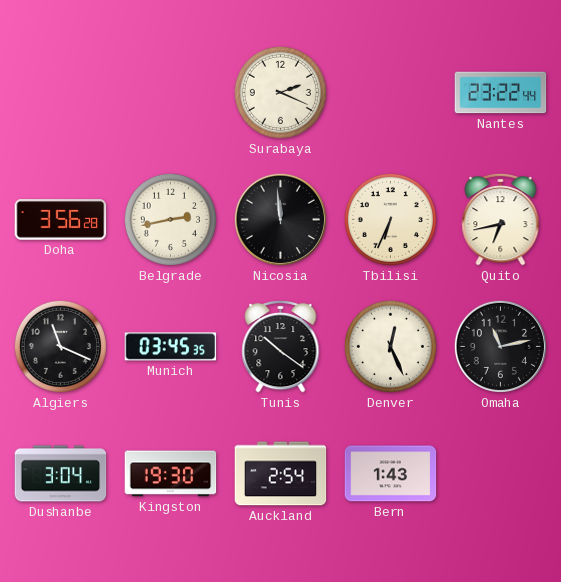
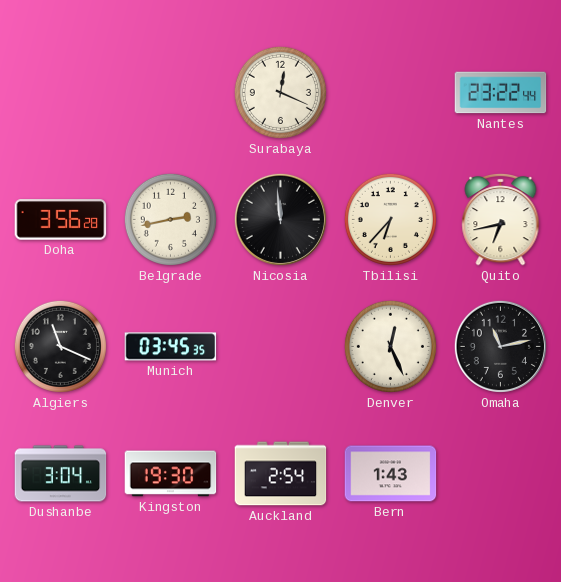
Surabaya: 2:19 -> 12:19 (280, 92)
Tbilisi: 6:34 -> 6:37 (390, 219)
Tunis: 10:21 -> none (281, 346)
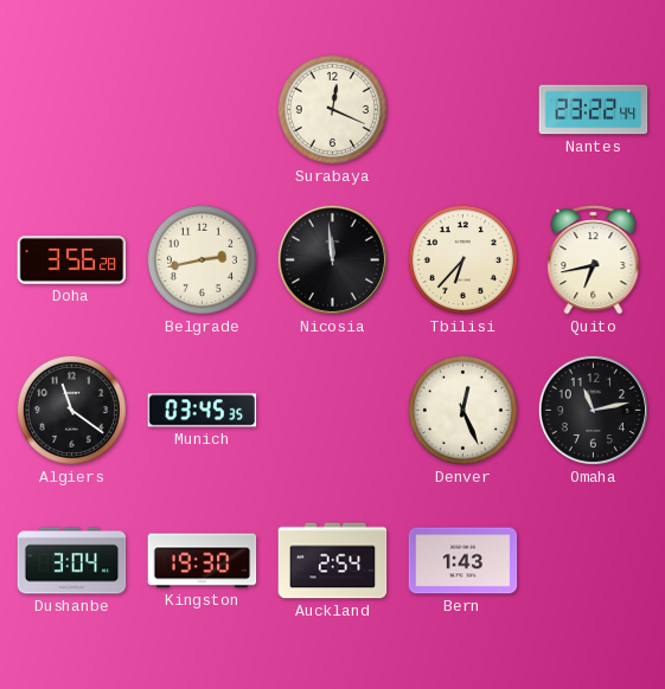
Algiers: 11:19 -> 11:21 (71, 410)
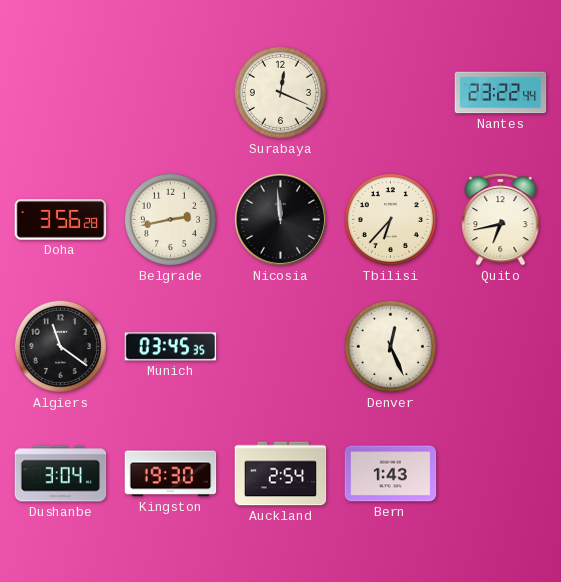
Omaha: 11:13 -> none (593, 410)
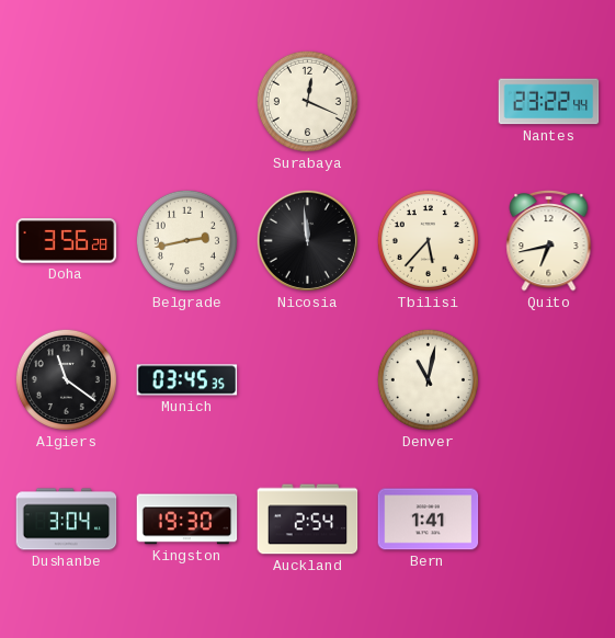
Tbilisi: 6:37 -> 5:37 (428, 240)
Denver: 12:26 -> 11:02 (428, 379)
Bern: 1:43 -> 1:41 (429, 520)
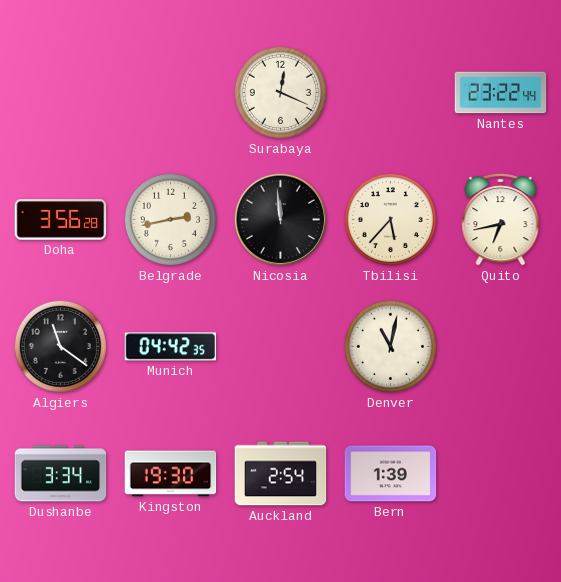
Munich: 03:45 -> 04:42 (171, 347)
Dushanbe: 3:04 -> 3:34 (61, 474)
Bern: 1:41 -> 1:39 (391, 474)
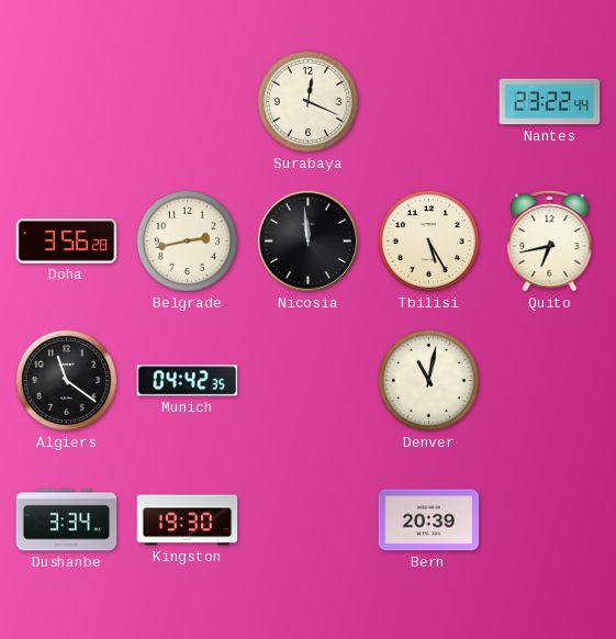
Tbilisi: 5:37 -> 5:25 (428, 240)
Auckland: 2:54 -> none (281, 474)
Bern: 1:39 -> 20:39 (429, 520)
